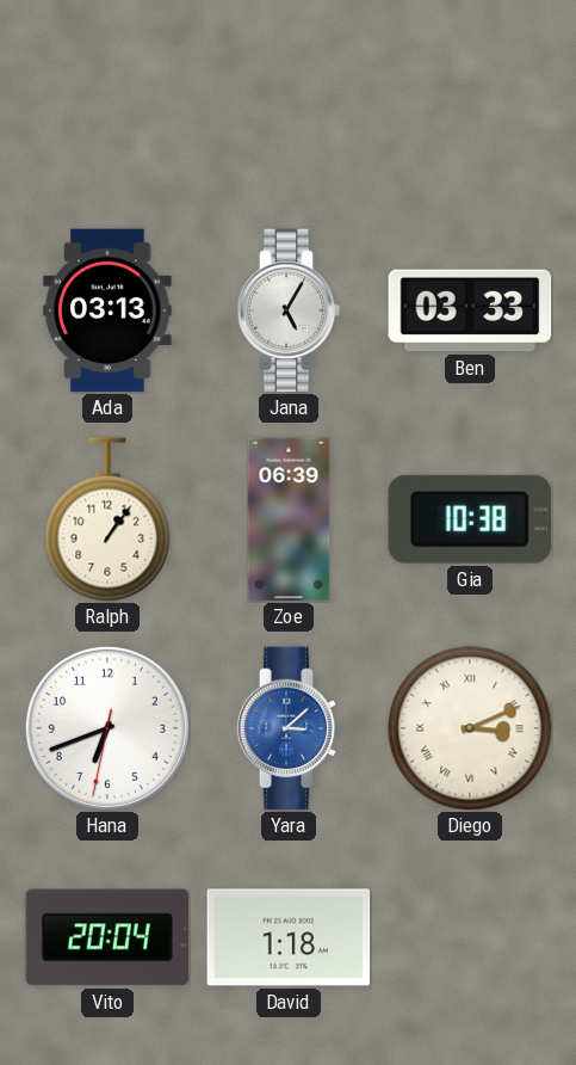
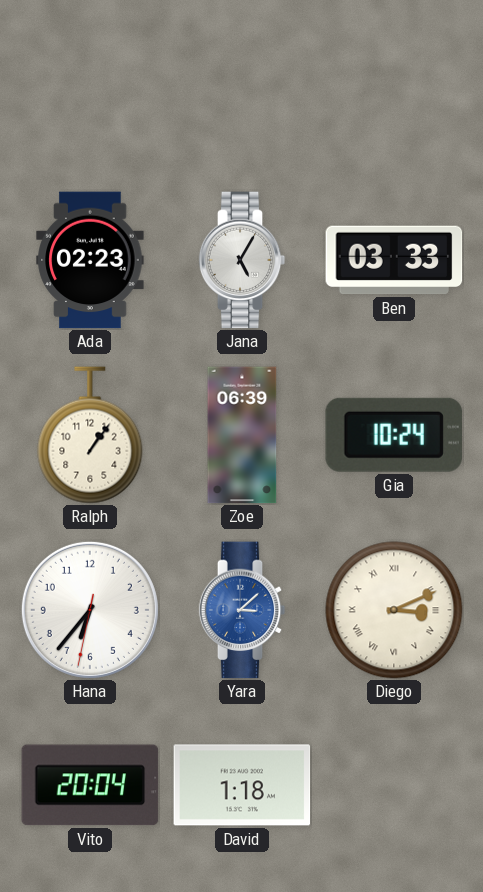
Ada: 03:13 -> 02:23 (90, 260)
Gia: 10:38 -> 10:24 (394, 435)
Hana: 6:41 -> 6:36 (90, 610)
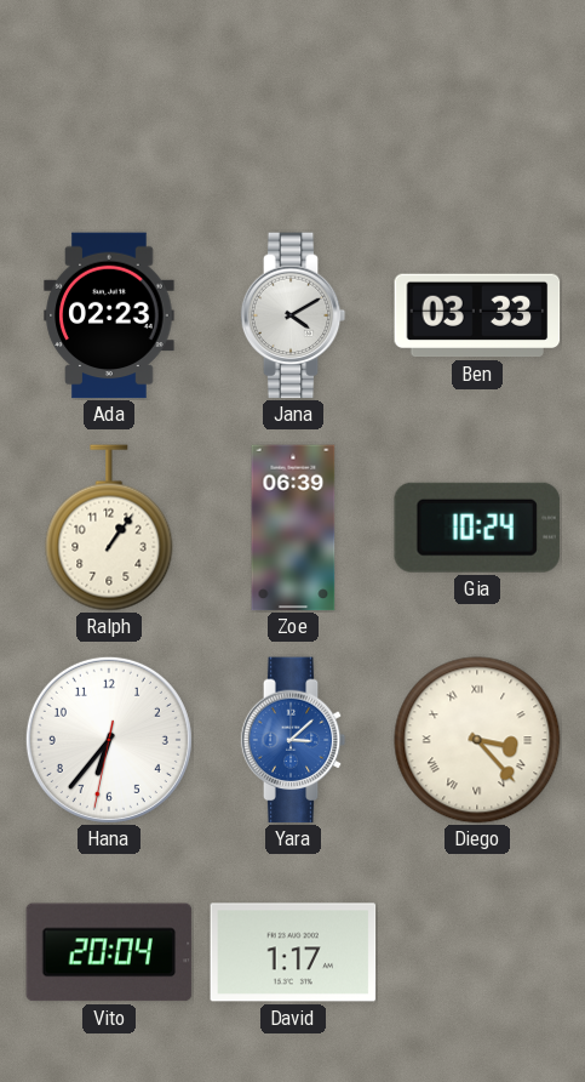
Jana: 5:05 -> 4:10 (293, 315)
Diego: 3:11 -> 3:23 (477, 740)
David: 1:18 -> 1:17 (293, 952)
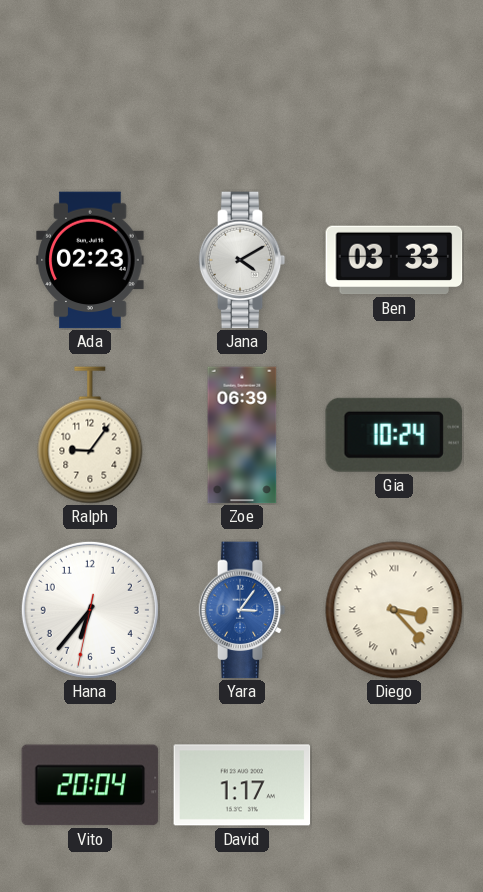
Ralph: 1:06 -> 9:06 (90, 435)
Yara: 3:08 -> 3:06 (242, 610)
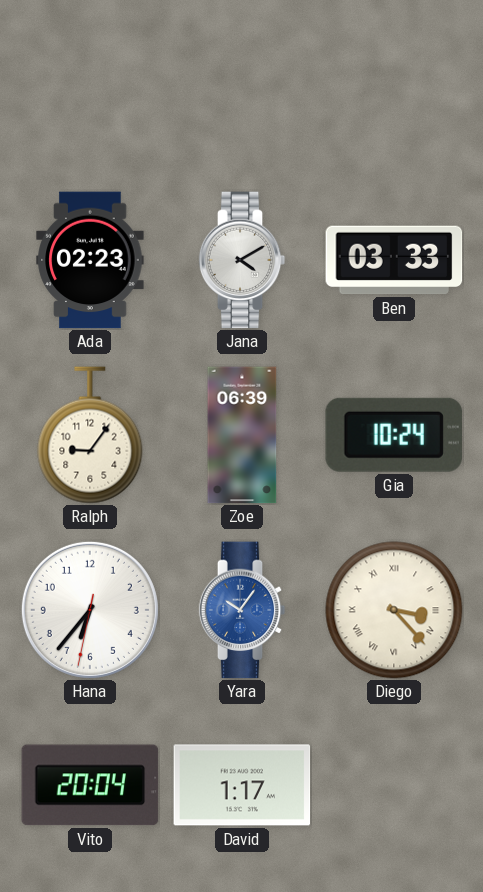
Yara: 3:06 -> 10:06 (242, 610)
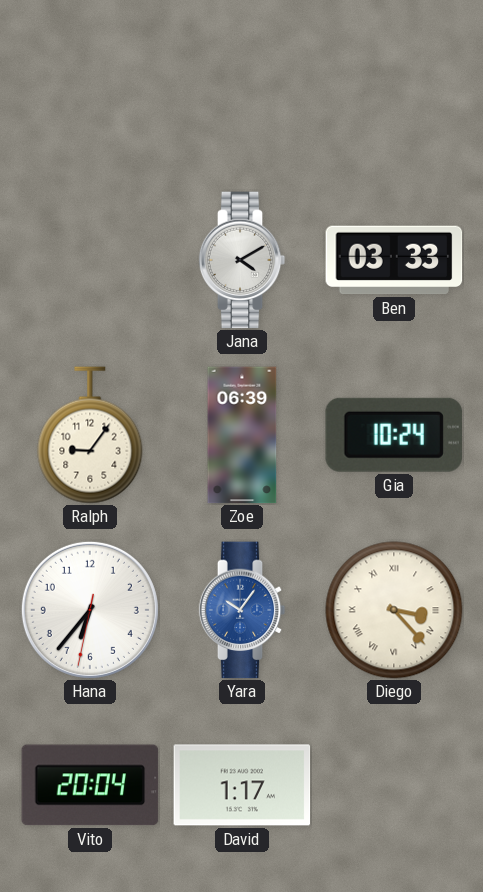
Ada: 02:23 -> none (90, 260)
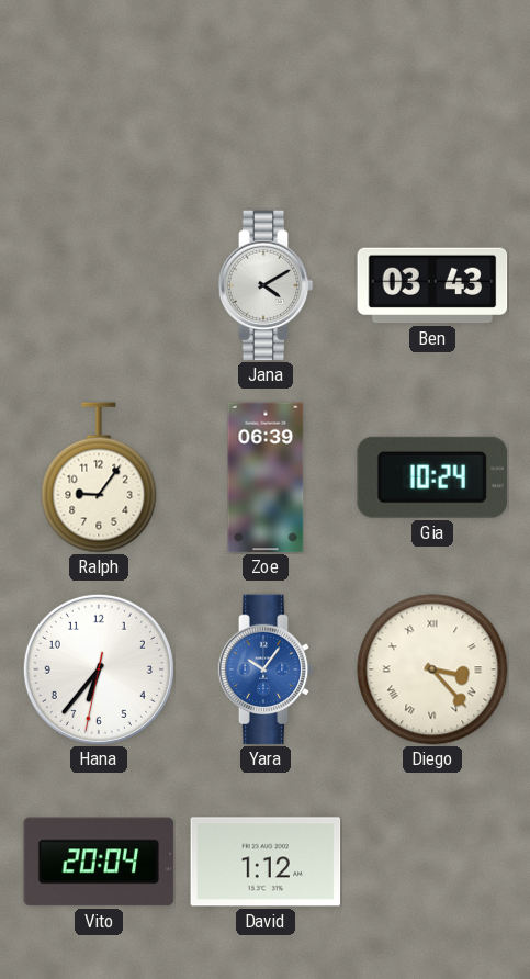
Ben: 03:33 -> 03:43 (432, 285)
David: 1:17 -> 1:12 (266, 862)
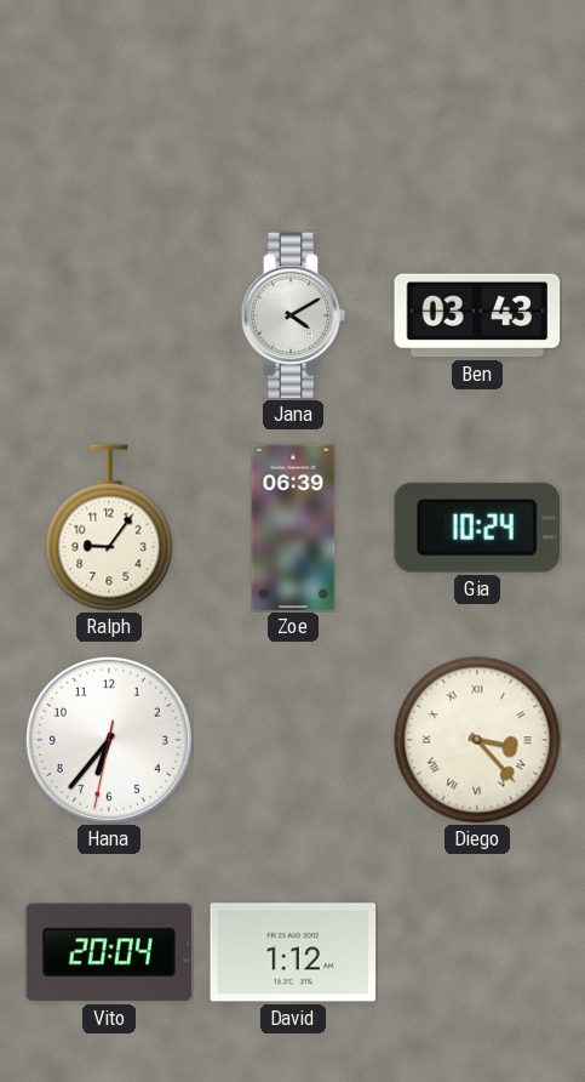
Yara: 10:06 -> none (266, 669)
